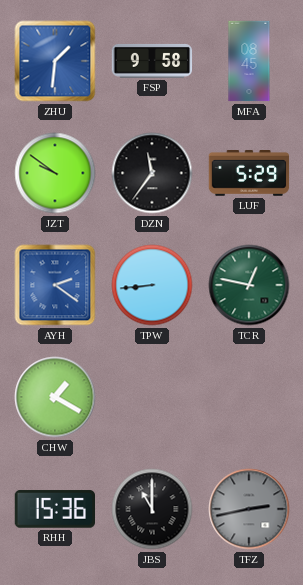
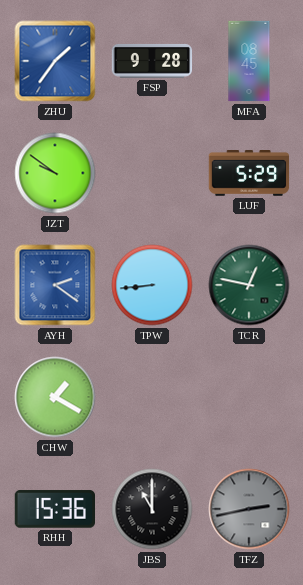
ZHU: 1:31 -> 1:36 (55, 61)
FSP: 9:58 -> 9:28 (152, 61)
DZN: 11:36 -> none (152, 173)
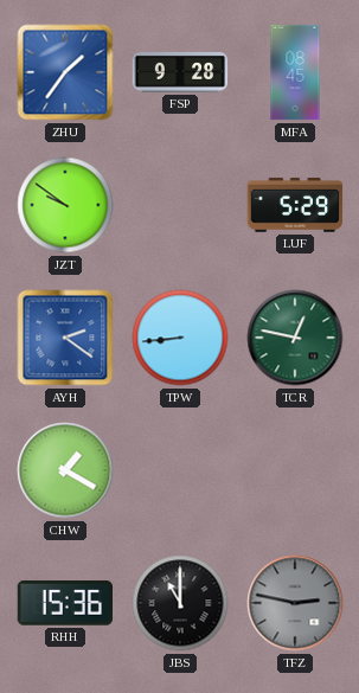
TFZ: 2:43 -> 2:47 (295, 603)
